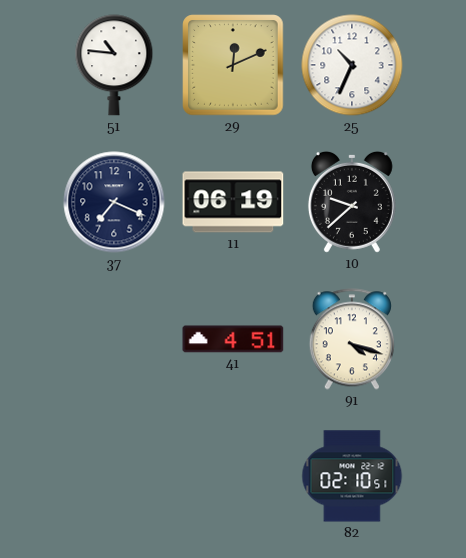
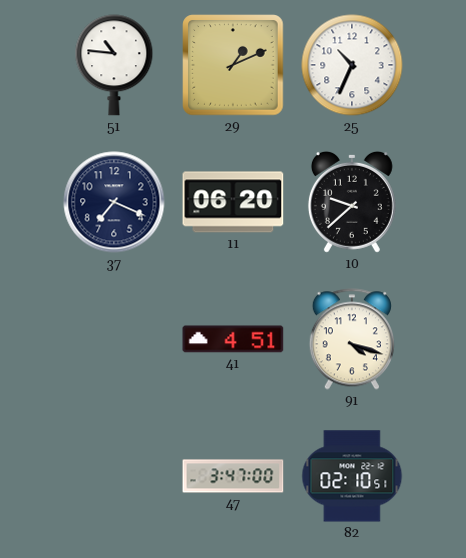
29: 12:11 -> 1:11 (233, 65)
11: 06:19 -> 06:20 (233, 202)
47: none -> 3:47 (233, 476)
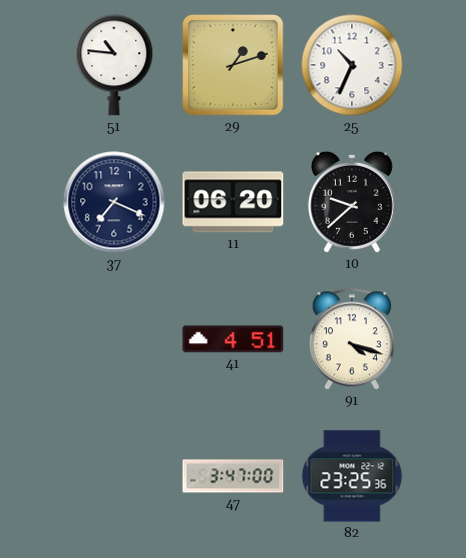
29: 1:11 -> 1:12 (233, 65)
82: 02:10 -> 23:25 (352, 476)
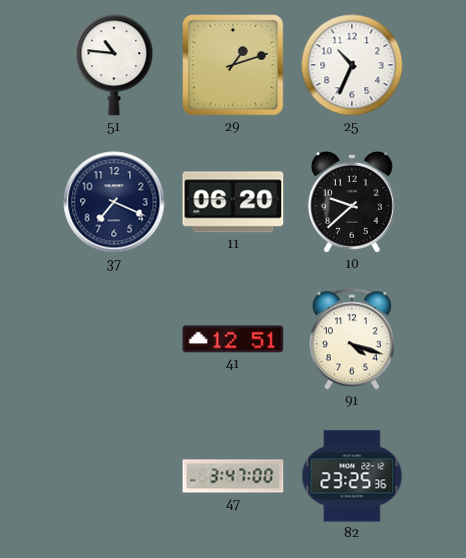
41: 4:51 -> 12:51 (233, 339)
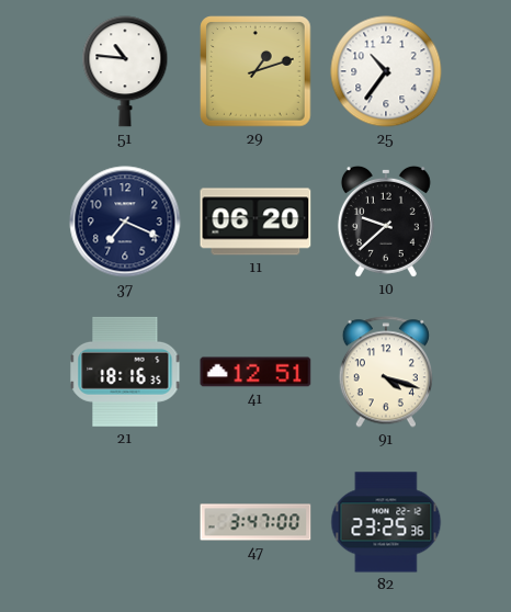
25: 10:34 -> 10:36 (386, 71)
21: none -> 18:16 (125, 372)
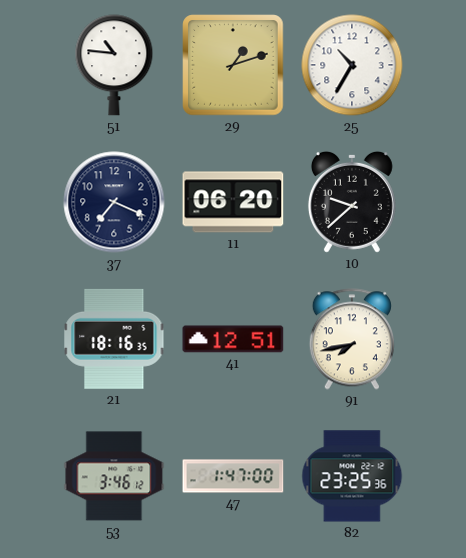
25: 10:36 -> 10:35 (352, 65)
91: 4:18 -> 7:43 (352, 339)
53: none -> 3:46 (114, 476)
47: 3:47 -> 1:47 (233, 476)
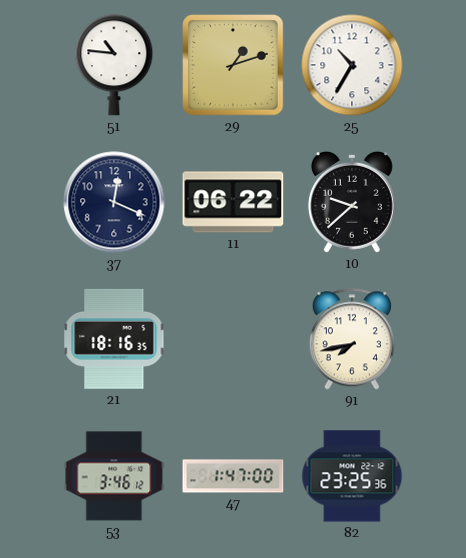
37: 7:19 -> 12:19 (114, 202)
11: 06:20 -> 06:22 (233, 202)
41: 12:51 -> none (233, 339)
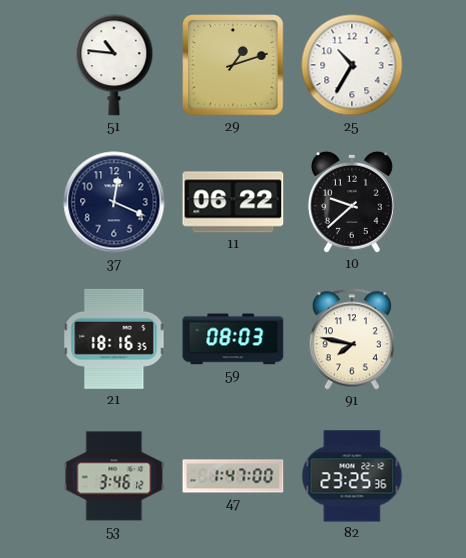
59: none -> 08:03 (233, 339)
91: 7:43 -> 7:47 (352, 339)
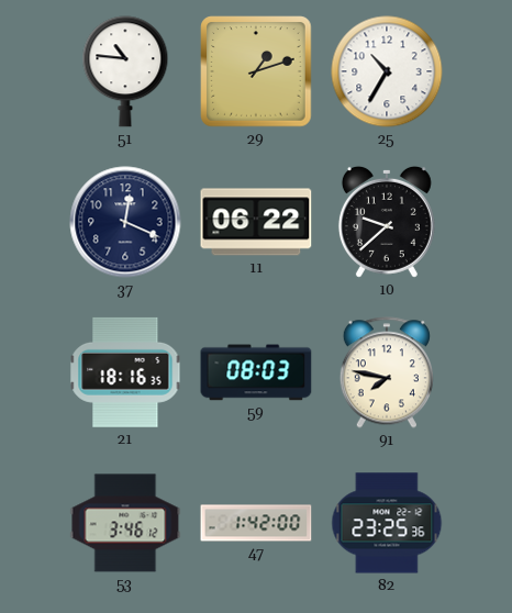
47: 1:47 -> 1:42 (256, 523)
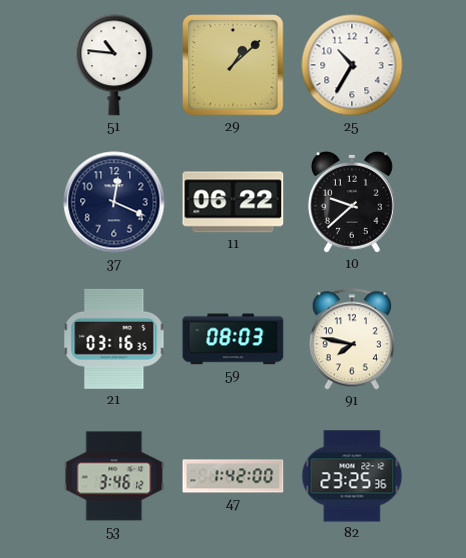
29: 1:12 -> 1:08 (233, 65)
21: 18:16 -> 03:16 (114, 339)
